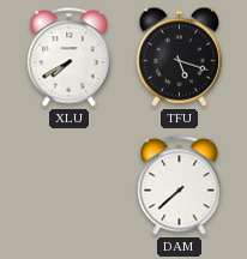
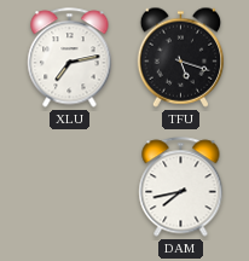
XLU: 7:40 -> 7:13 (70, 58)
DAM: 7:38 -> 7:43 (181, 187)
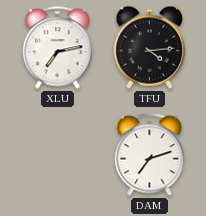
TFU: 5:18 -> 4:14 (150, 47)
DAM: 7:43 -> 7:12 (150, 155)
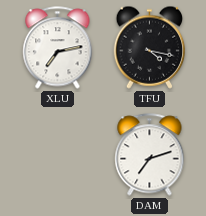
TFU: 4:14 -> 4:17 (150, 47)
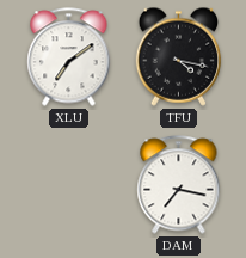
XLU: 7:13 -> 7:09 (69, 57)
DAM: 7:12 -> 7:17 (179, 185)
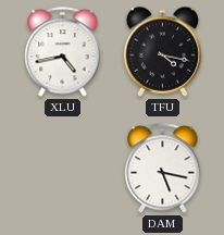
XLU: 7:09 -> 4:43 (63, 52)
DAM: 7:17 -> 5:17 (163, 169)
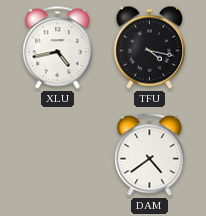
DAM: 5:17 -> 4:39 (150, 155)
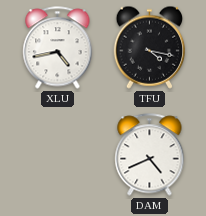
DAM: 4:39 -> 4:41 (150, 155)
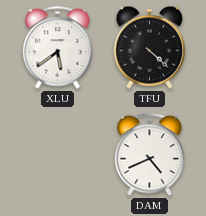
XLU: 4:43 -> 5:39 (58, 48)
TFU: 4:17 -> 4:22 (150, 47)
